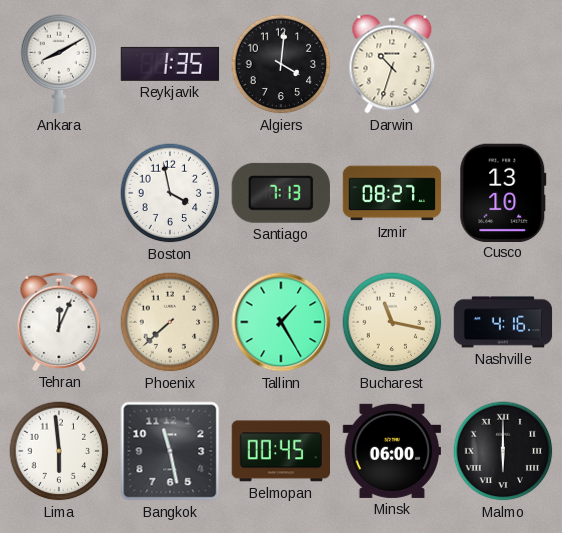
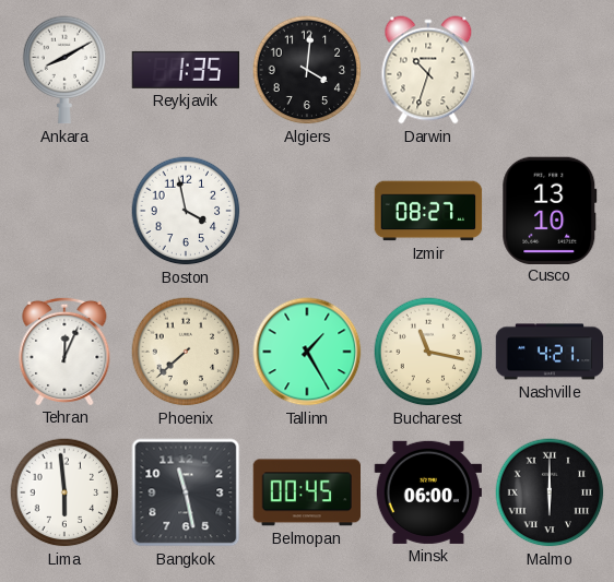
Santiago: 7:13 -> none (281, 193)
Nashville: 4:16 -> 4:21 (550, 352)
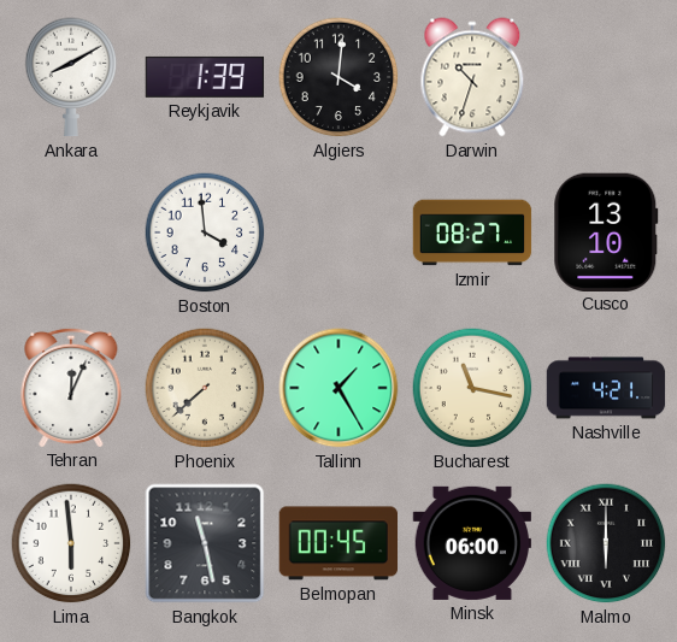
Reykjavik: 1:35 -> 1:39 (205, 77)
Boston: 3:58 -> 3:59 (205, 232)
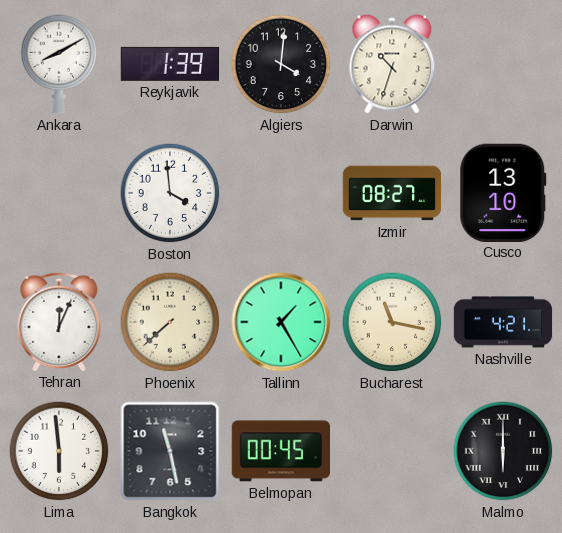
Minsk: 06:00 -> none (471, 543)
